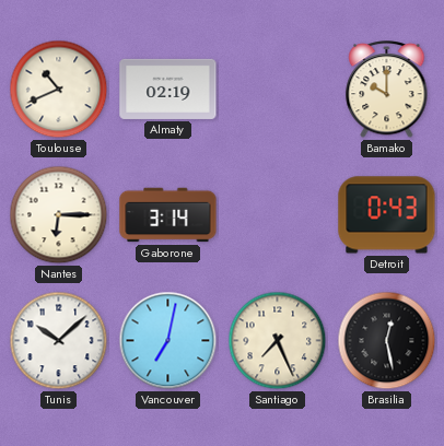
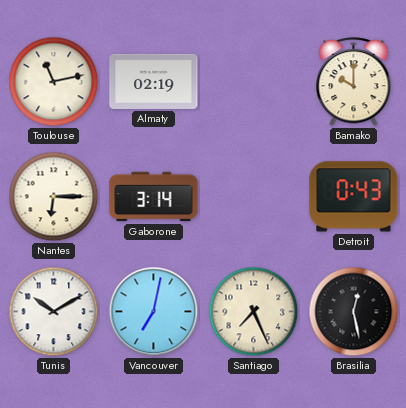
Toulouse: 10:41 -> 11:13 (54, 82)
Tunis: 10:08 -> 10:10 (54, 312)
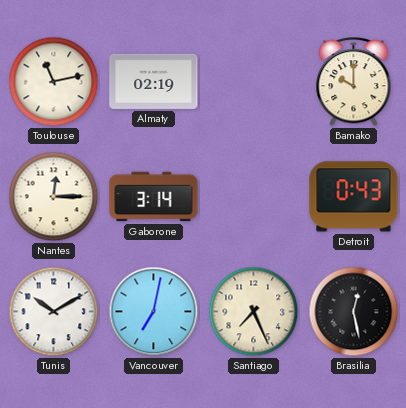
Nantes: 6:15 -> 12:15 (54, 197)
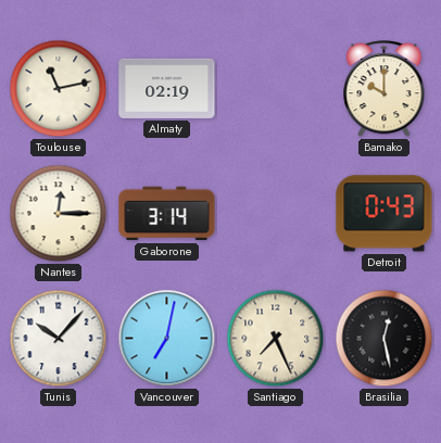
Tunis: 10:10 -> 10:07 (59, 339)
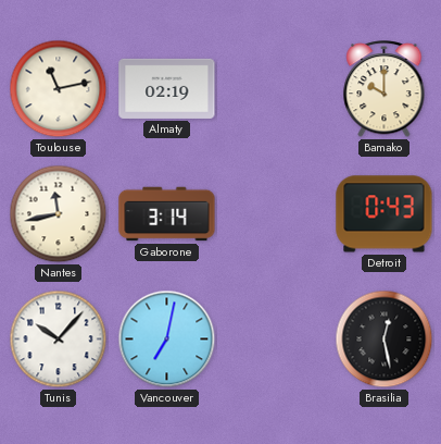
Nantes: 12:15 -> 11:43 (59, 214)
Santiago: 7:26 -> none (276, 339)
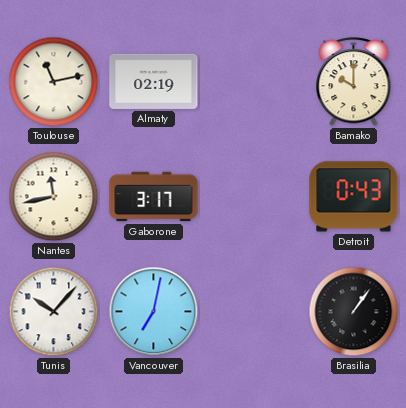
Gaborone: 3:14 -> 3:17 (154, 197)
Brasilia: 12:28 -> 1:06 (354, 312)
